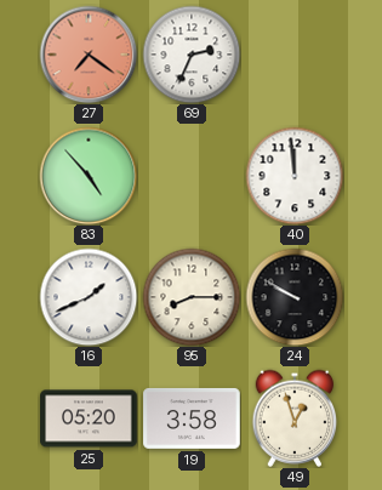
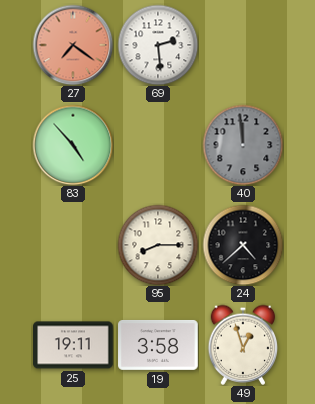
69: 2:34 -> 2:29 (158, 45)
40 dial: white -> grey (243, 145)
16: 1:41 -> none (89, 297)
24: 9:50 -> 4:38 (243, 245)
25: 05:20 -> 19:11 (73, 345)
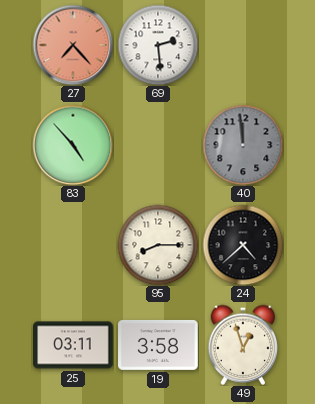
27: 7:21 -> 7:23 (73, 45)
25: 19:11 -> 03:11 (73, 345)
